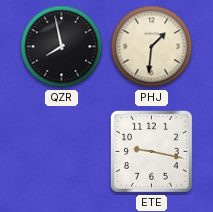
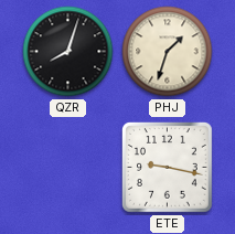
QZR: 7:58 -> 8:03 (68, 52)
PHJ: 1:31 -> 1:33 (168, 52)
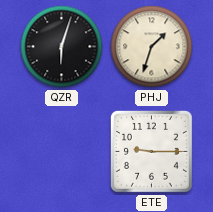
QZR: 8:03 -> 6:03 (62, 47)
ETE: 9:17 -> 9:15 (152, 152)
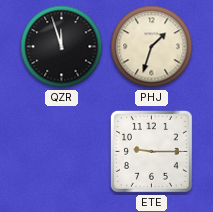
QZR: 6:03 -> 11:57 (62, 47)
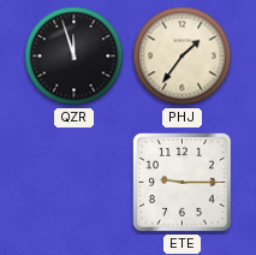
PHJ: 1:33 -> 1:36 (183, 57)
